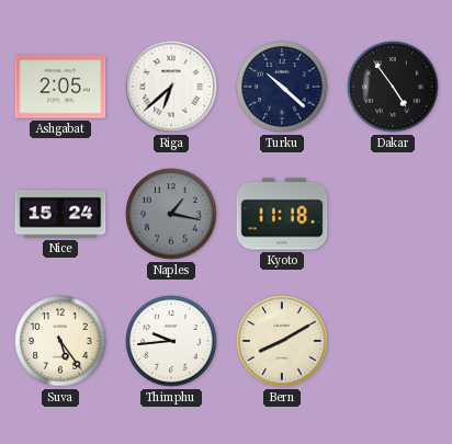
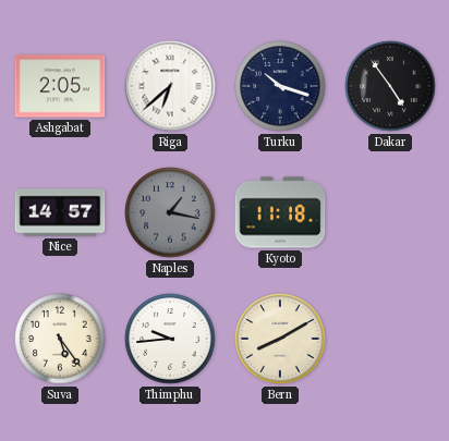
Turku: 10:22 -> 10:18 (280, 86)
Nice: 15:24 -> 14:57 (60, 212)
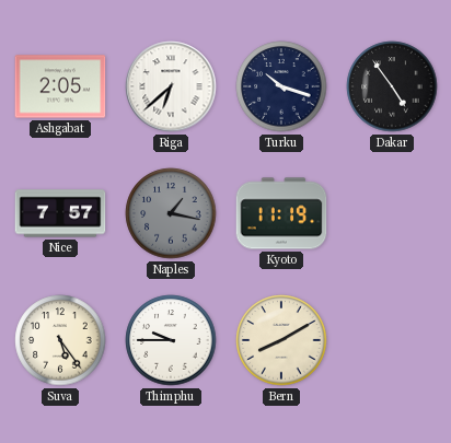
Nice: 14:57 -> 7:57 (60, 213)
Kyoto: 11:18 -> 11:19 (281, 213)
Thimphu: 9:44 -> 9:45 (171, 340)
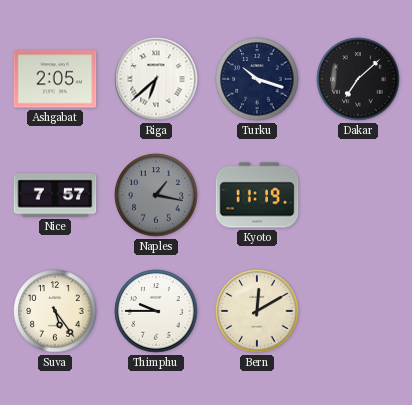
Dakar: 4:54 -> 7:08 (358, 79)
Bern: 8:10 -> 12:10 (257, 311)
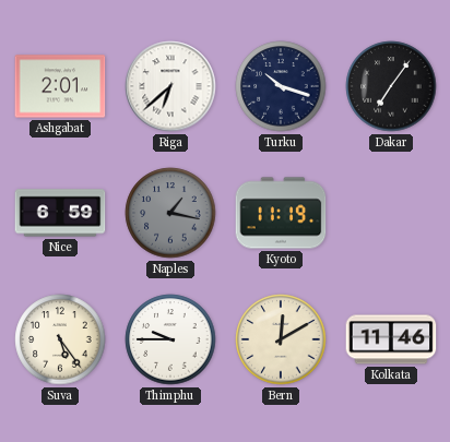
Ashgabat: 2:05 -> 2:01 (60, 86)
Dakar: 7:08 -> 7:06 (391, 86)
Nice: 7:57 -> 6:59 (60, 213)
Kolkata: none -> 11:46 (391, 339)
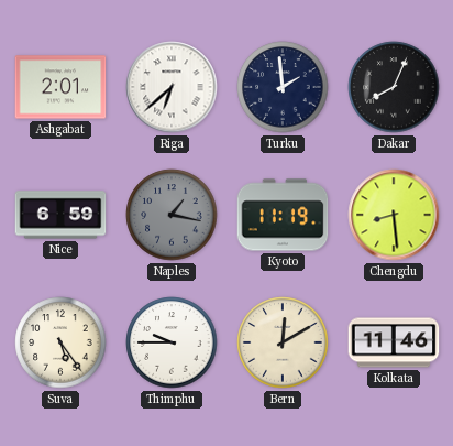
Turku: 10:18 -> 1:59 (283, 87)
Dakar: 7:06 -> 8:04 (394, 87)
Chengdu: none -> 8:29 (394, 215)
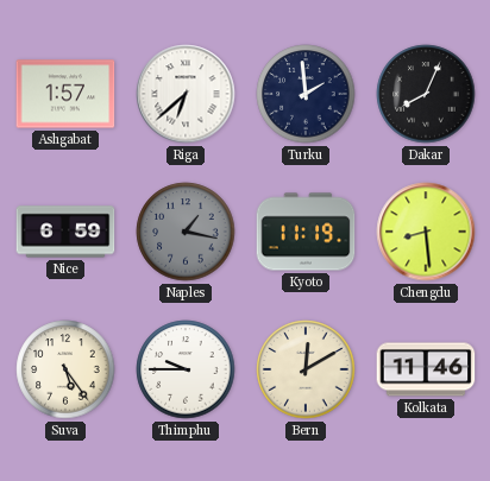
Ashgabat: 2:01 -> 1:57 (65, 94)
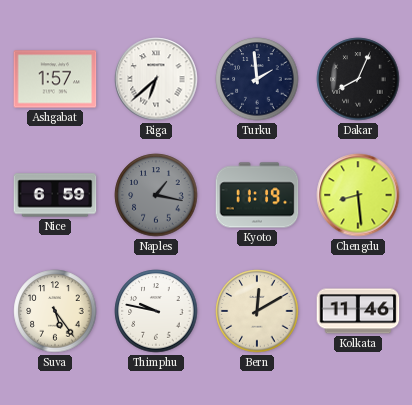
Thimphu: 9:45 -> 9:47 (156, 311)
